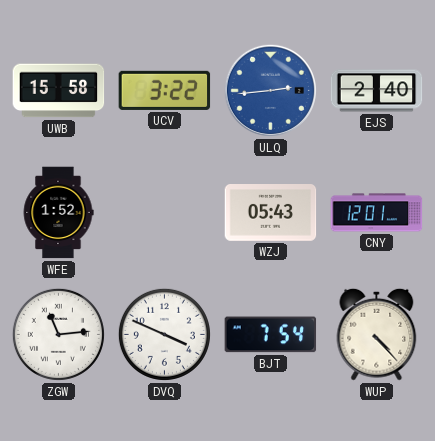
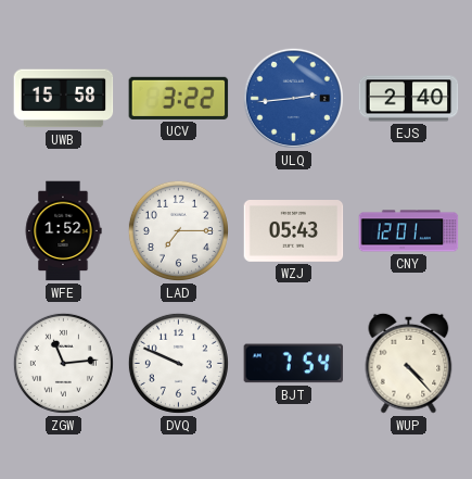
LAD: none -> 7:15 (178, 230)
DVQ: 3:49 -> 9:49 (178, 363)
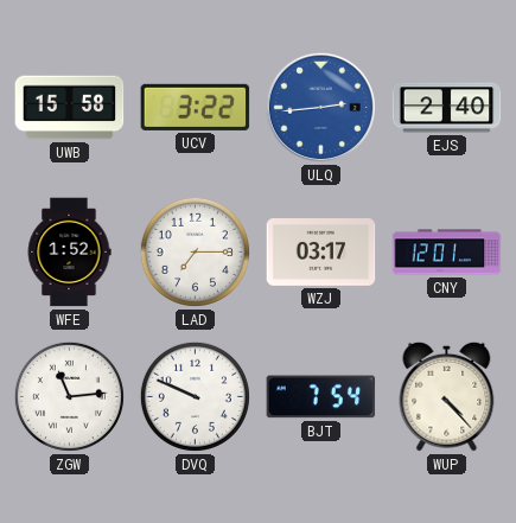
WZJ: 05:43 -> 03:17 (321, 253)
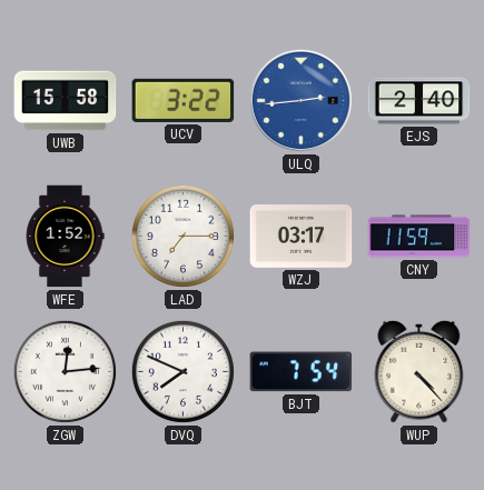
CNY: 12:01 -> 11:59 (419, 237)
ZGW: 11:14 -> 12:14 (65, 371)
DVQ: 9:49 -> 7:49 (182, 371)
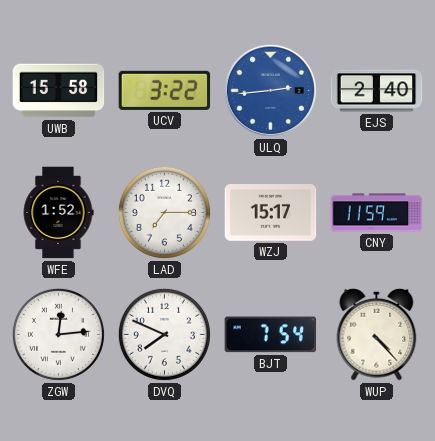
WZJ: 03:17 -> 15:17 (271, 213)
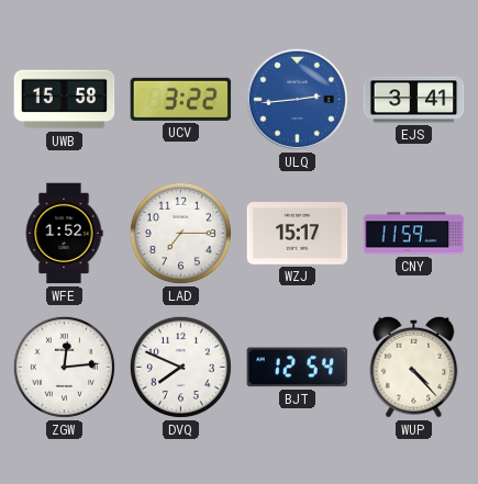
EJS: 2:40 -> 3:41 (414, 100)
BJT: 7:54 -> 12:54 (298, 368)
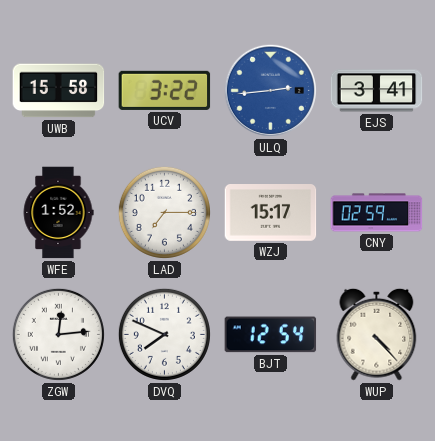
CNY: 11:59 -> 02:59 (377, 213)
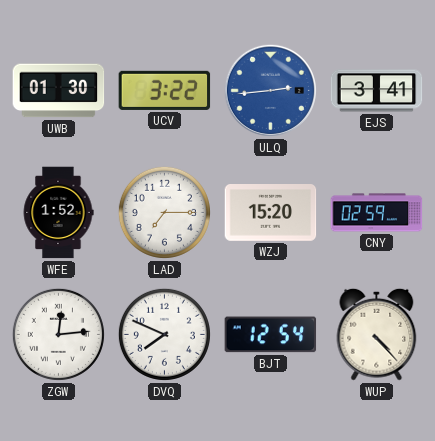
UWB: 15:58 -> 01:30 (59, 91)
WZJ: 15:17 -> 15:20 (271, 213)
